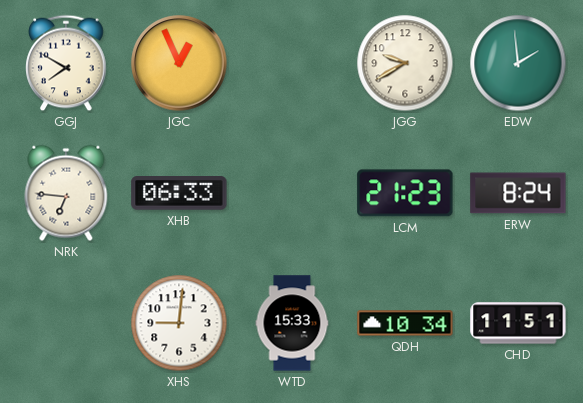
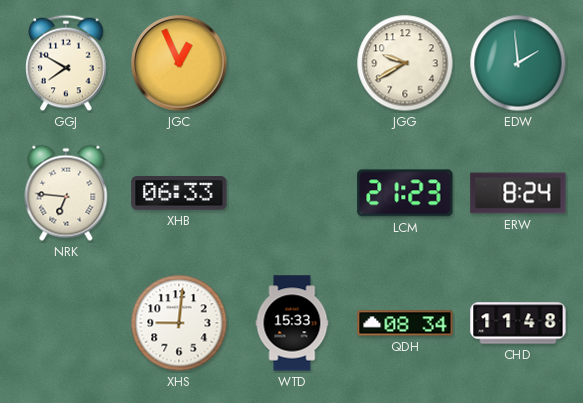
QDH: 10:34 -> 08:34 (405, 323)
CHD: 11:51 -> 11:48 (518, 323)
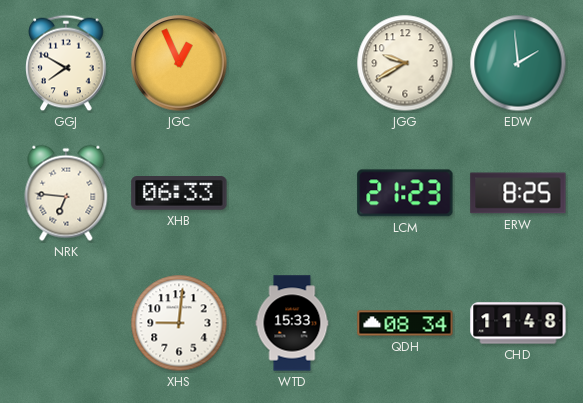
ERW: 8:24 -> 8:25 (518, 193)
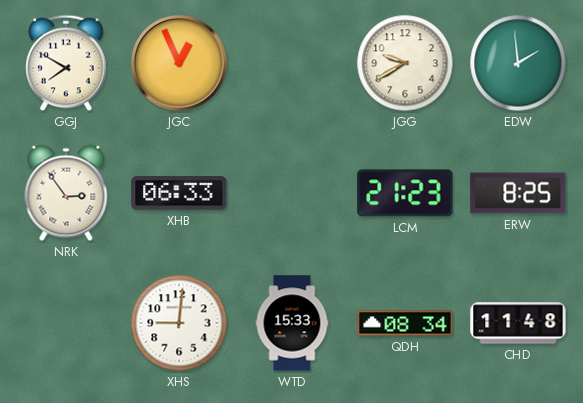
NRK: 6:46 -> 2:54 (66, 193)
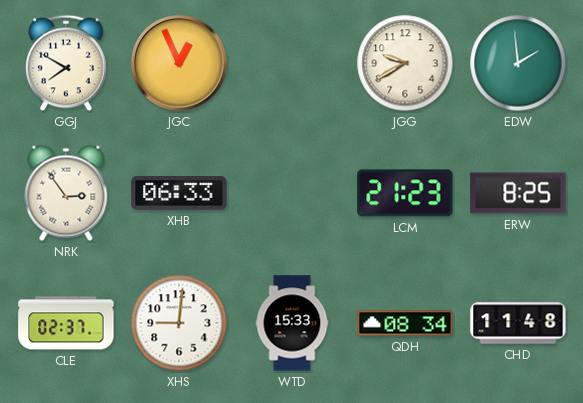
CLE: none -> 02:37 (66, 323)
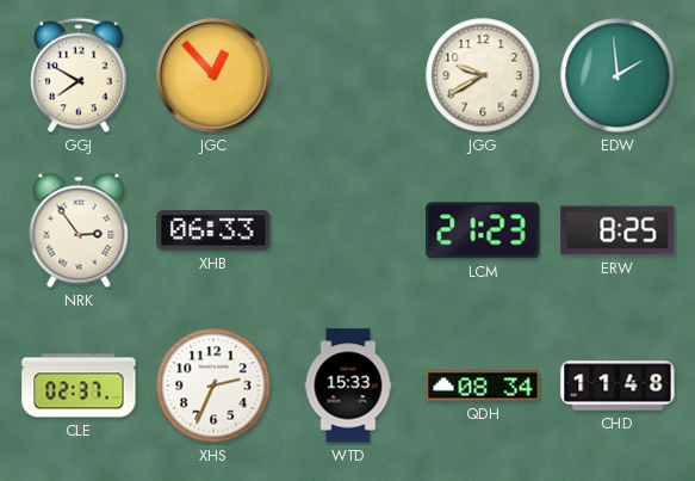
JGC: 12:56 -> 12:53 (213, 75)
XHS: 9:01 -> 2:34 (213, 386)
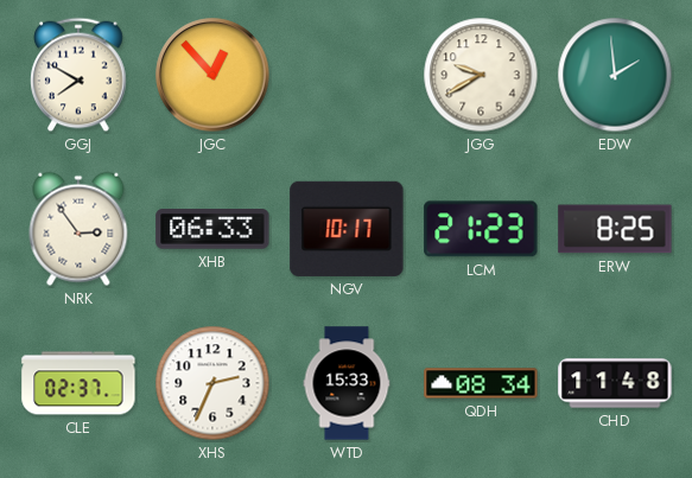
NGV: none -> 10:17 (347, 229)
